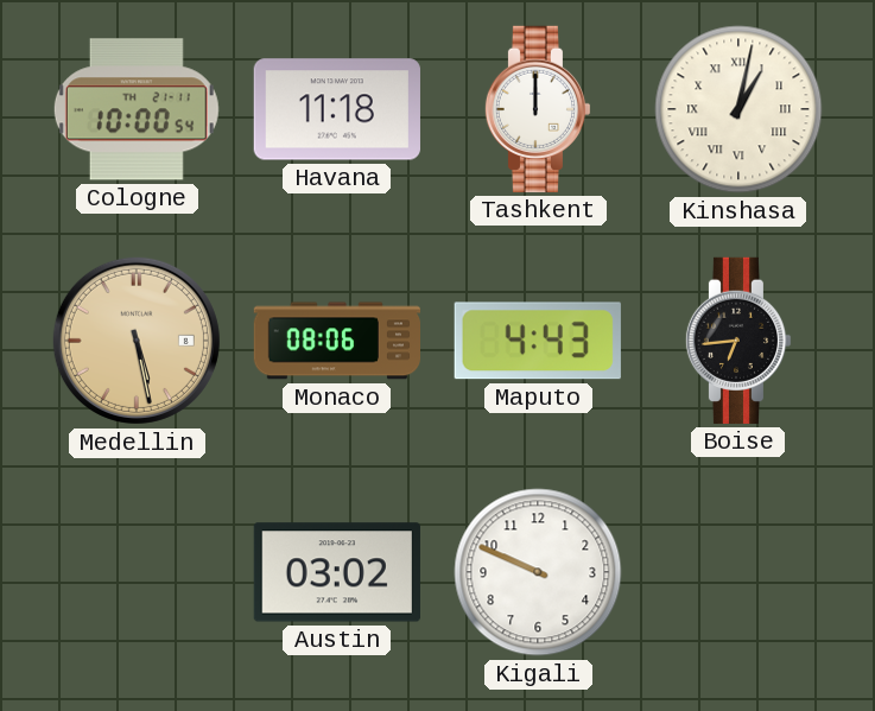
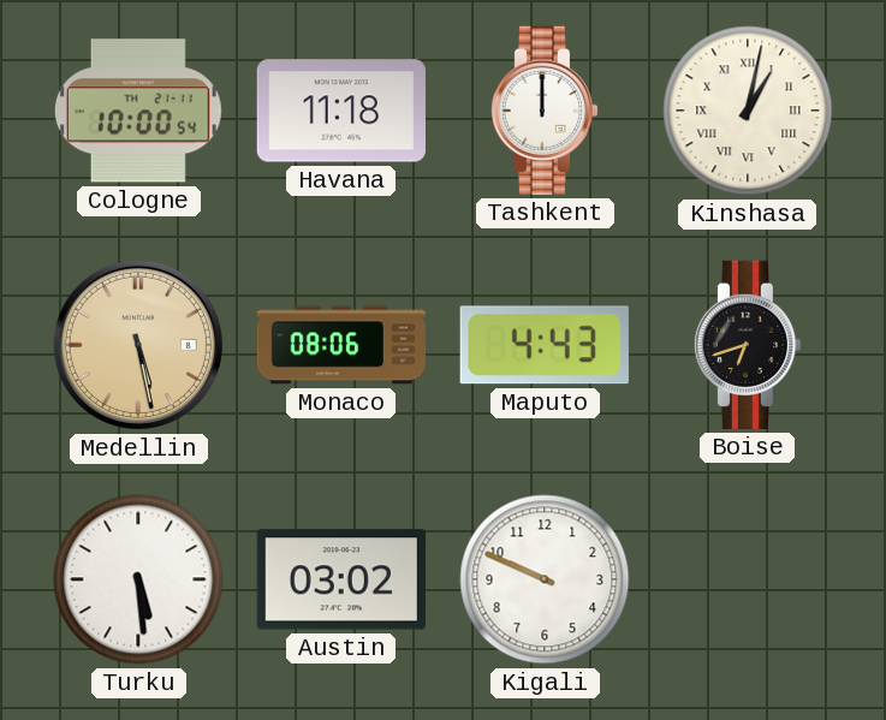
Boise: 6:44 -> 6:42 (748, 345)
Turku: none -> 5:29 (138, 579)
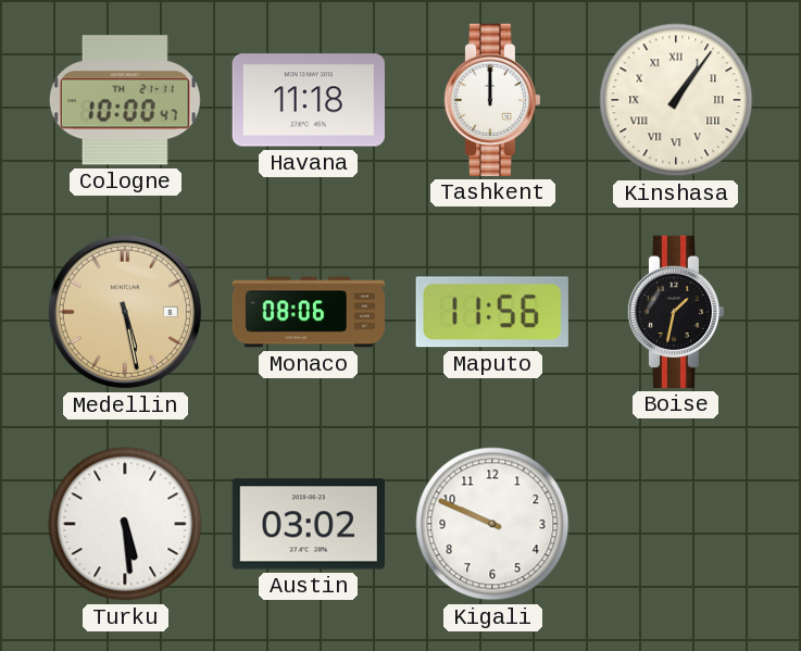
Cologne: 10:00:54 -> 10:00:47 (125, 100)
Kinshasa: 1:02 -> 1:06 (676, 100)
Maputo: 4:43 -> 11:56 (492, 312)
Boise: 6:42 -> 1:32 (676, 312)
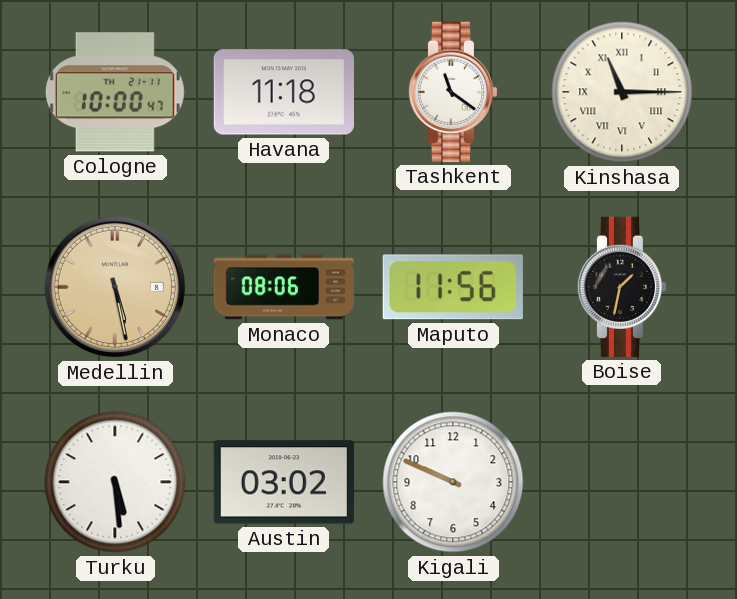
Tashkent: 12:00 -> 11:21 (453, 92)
Kinshasa: 1:06 -> 11:15 (622, 92)
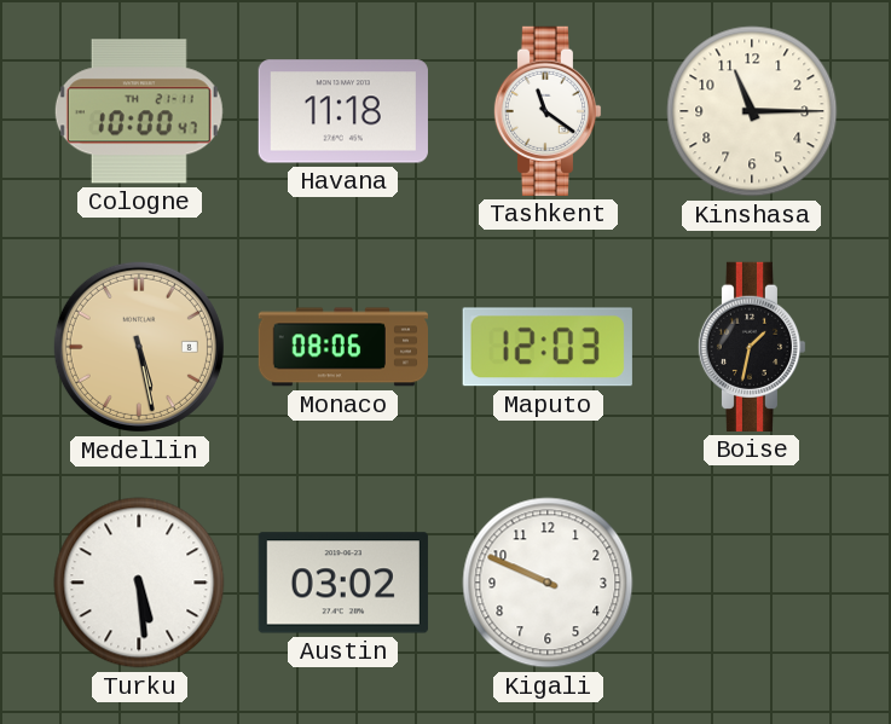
Kinshasa numerals: Roman -> Arabic (752, 111)
Maputo: 11:56 -> 12:03 (548, 347)
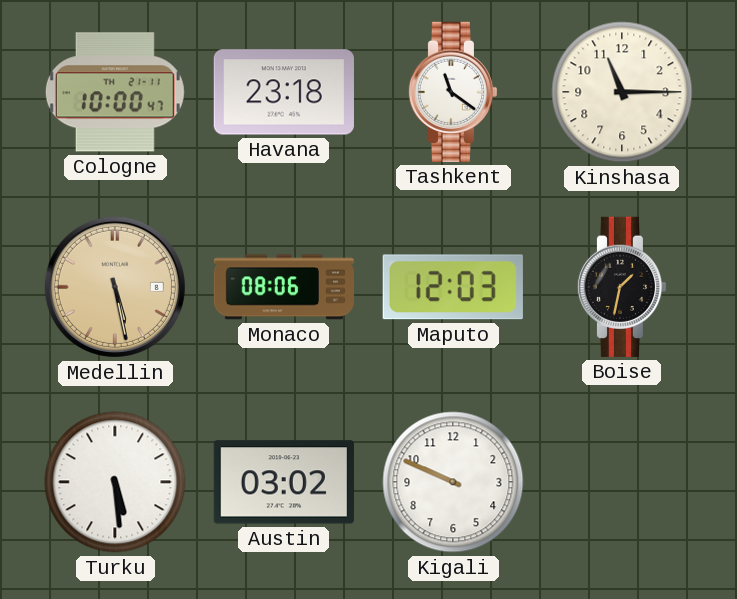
Havana: 11:18 -> 23:18 (284, 92)
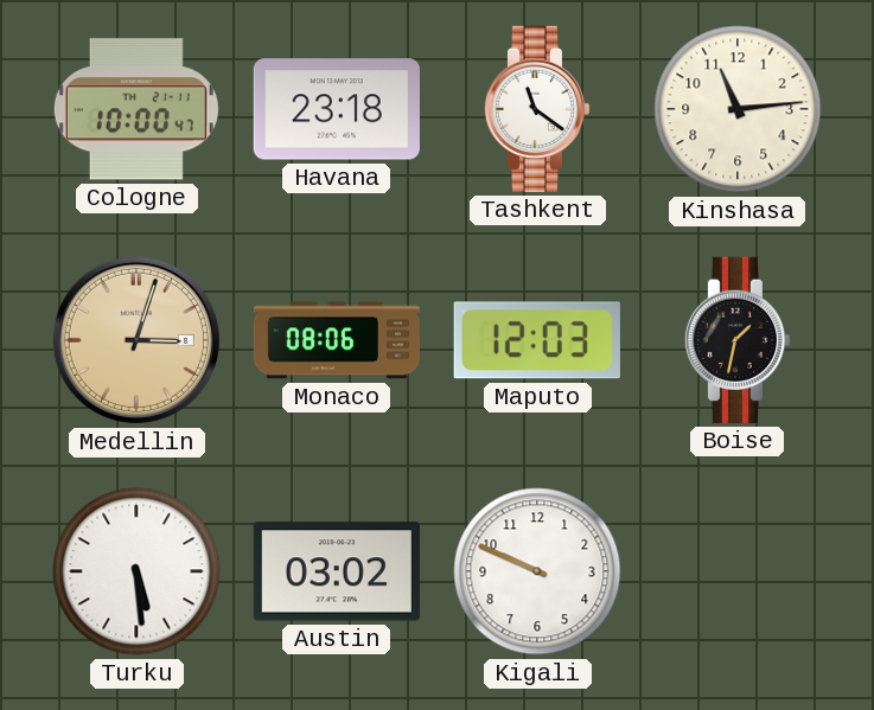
Kinshasa: 11:15 -> 11:14 (738, 109)
Medellin: 5:28 -> 3:03 (136, 340)
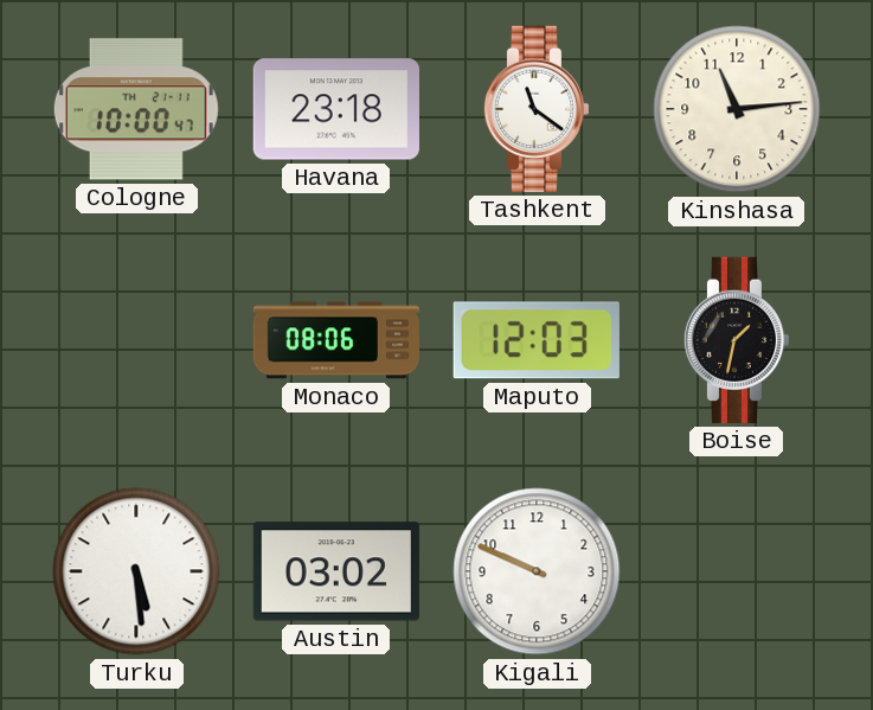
Medellin: 3:03 -> none (136, 340)
